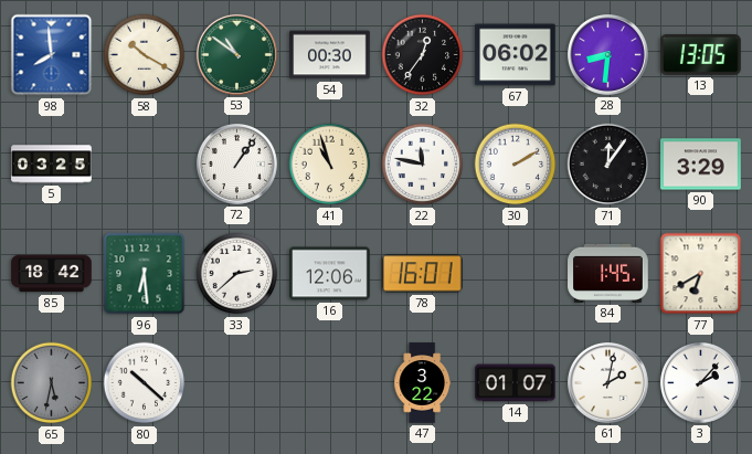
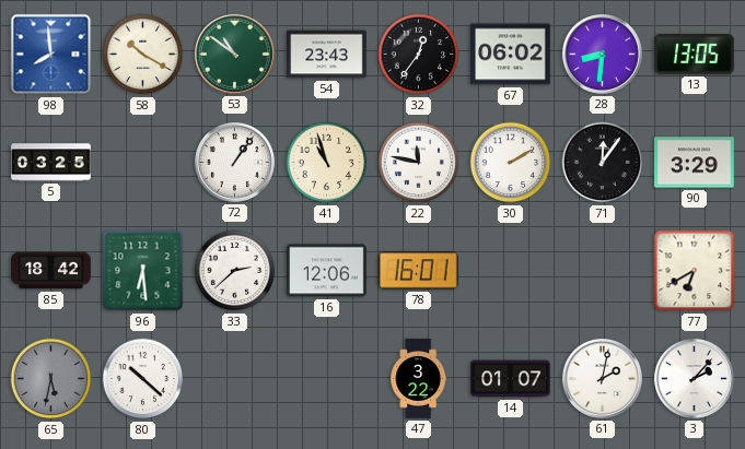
54: 00:30 -> 23:43 (327, 55)
84: 1:45 -> none (608, 273)
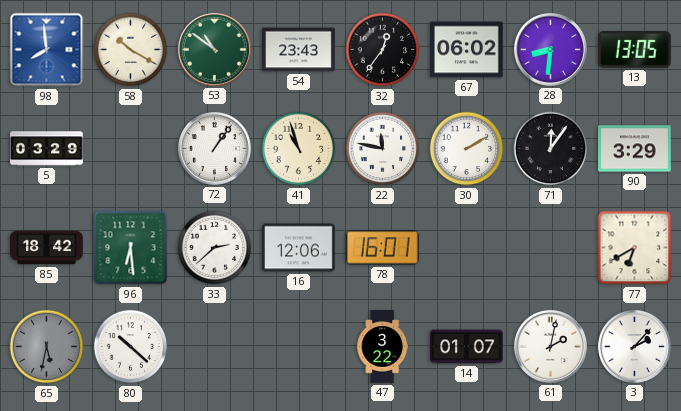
5: 03:25 -> 03:29 (47, 149)
